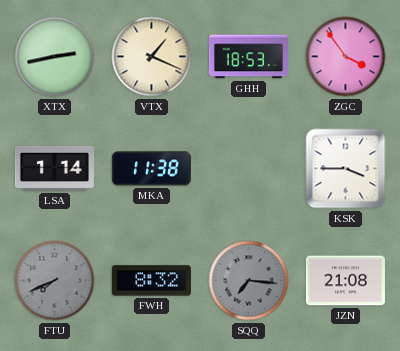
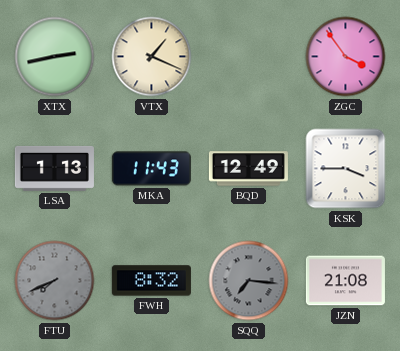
GHH: 18:53 -> none (248, 57)
LSA: 1:14 -> 1:13 (54, 168)
MKA: 11:38 -> 11:43 (151, 169)
BQD: none -> 12:49 (248, 169)
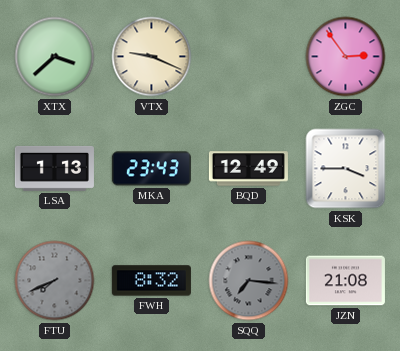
XTX: 2:43 -> 3:38 (55, 57)
VTX: 1:19 -> 9:19 (152, 57)
ZGC: 3:54 -> 2:54 (346, 57)
MKA: 11:43 -> 23:43 (151, 169)
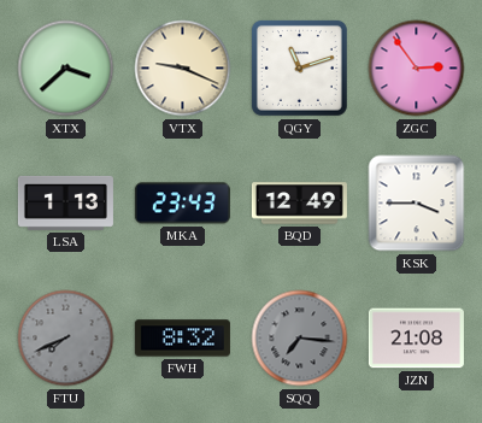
QGY: none -> 11:12 (299, 67)
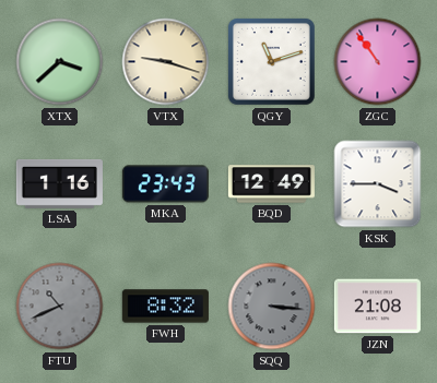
VTX: 9:19 -> 9:18 (166, 62)
ZGC: 2:54 -> 10:54 (378, 62)
LSA: 1:13 -> 1:16 (59, 183)
FTU: 7:41 -> 10:41 (60, 307)
SQQ: 7:16 -> 3:16 (272, 307)
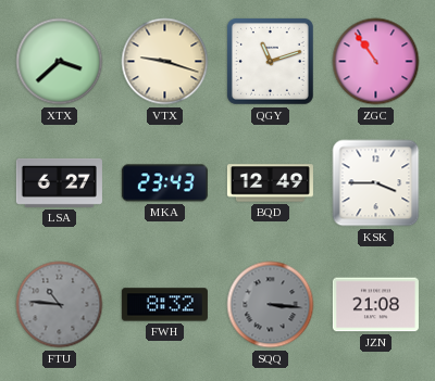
LSA: 1:16 -> 6:27 (59, 182)
FTU: 10:41 -> 10:46 (60, 305)
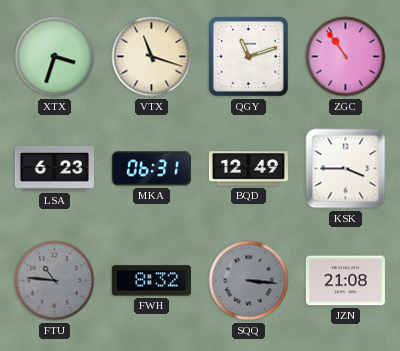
XTX: 3:38 -> 3:33 (55, 57)
VTX: 9:18 -> 11:18 (152, 57)
LSA: 6:27 -> 6:23 (54, 168)
MKA: 23:43 -> 06:31 (151, 169)
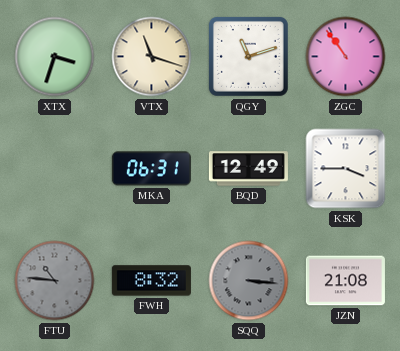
LSA: 6:23 -> none (54, 168)
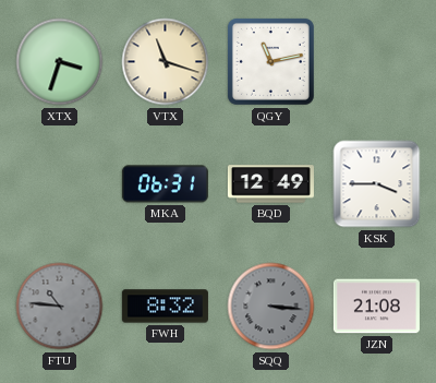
QGY: 11:12 -> 11:13 (270, 61)
ZGC: 10:54 -> none (346, 57)
